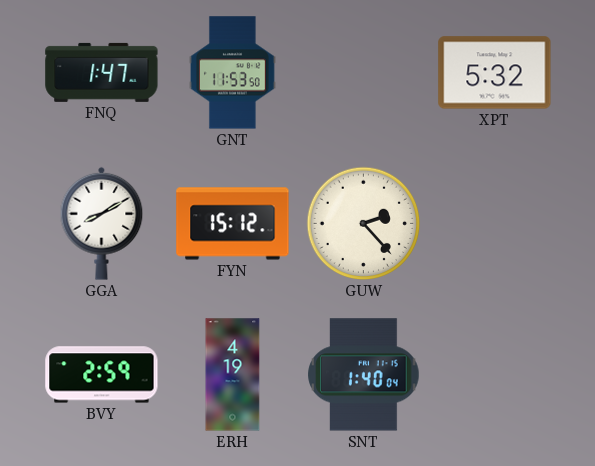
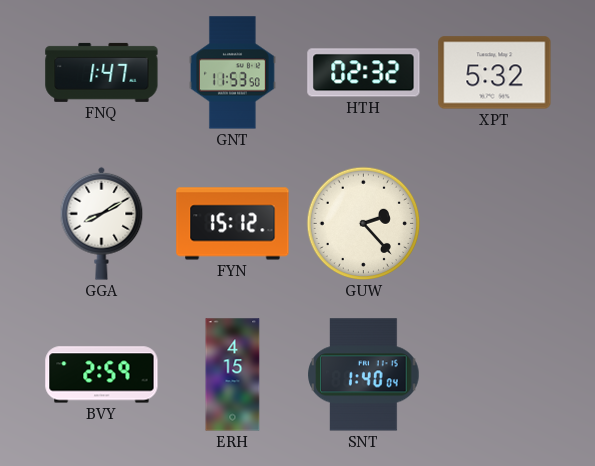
HTH: none -> 02:32 (364, 73)
ERH: 4:19 -> 4:15 (233, 375)
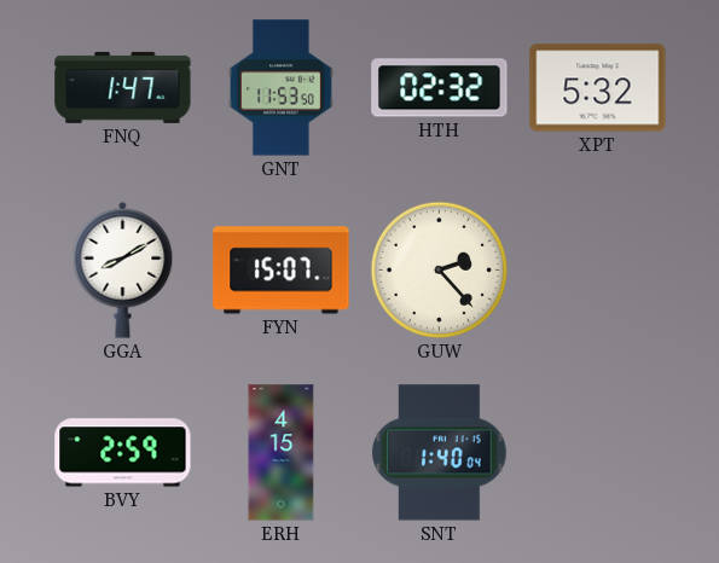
FYN: 15:12 -> 15:07 (282, 271)
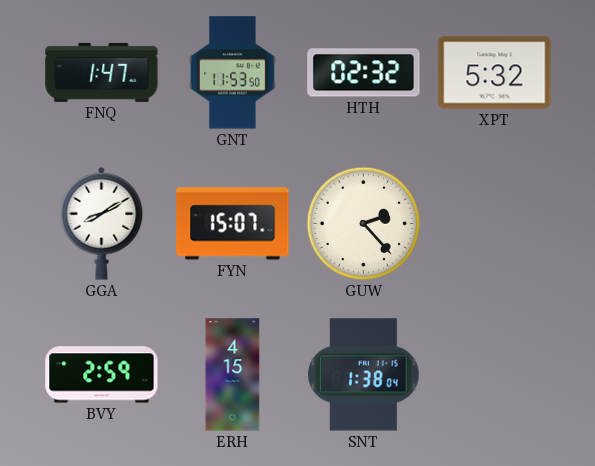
SNT: 1:40 -> 1:38 (364, 375)
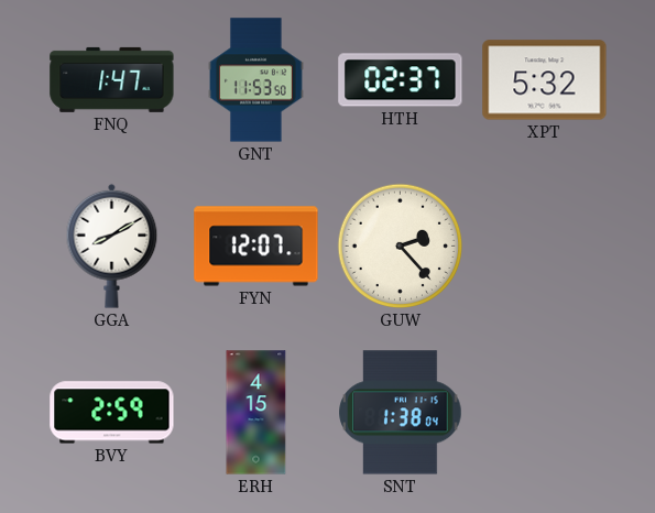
HTH: 02:32 -> 02:37 (401, 80)
FYN: 15:07 -> 12:07 (256, 247)
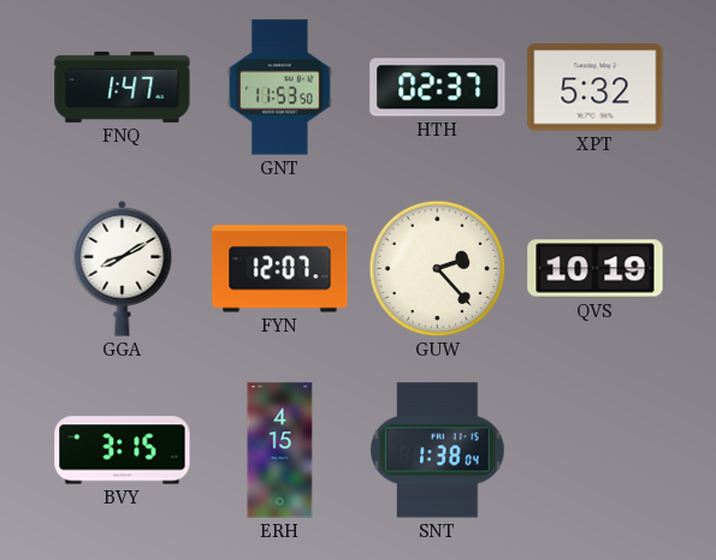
QVS: none -> 10:19 (596, 269)
BVY: 2:59 -> 3:15 (123, 451)
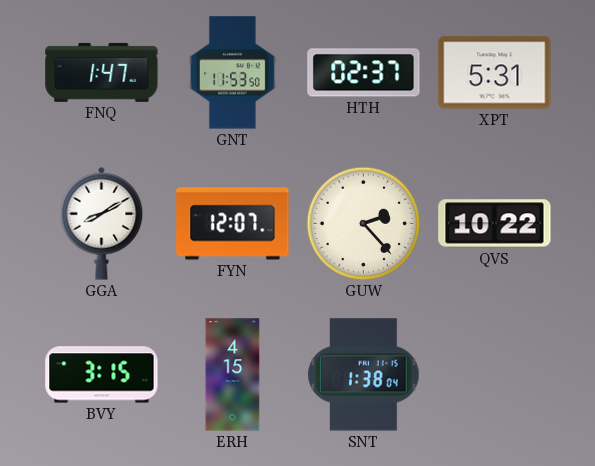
XPT: 5:32 -> 5:31 (495, 73)
QVS: 10:19 -> 10:22 (495, 224)
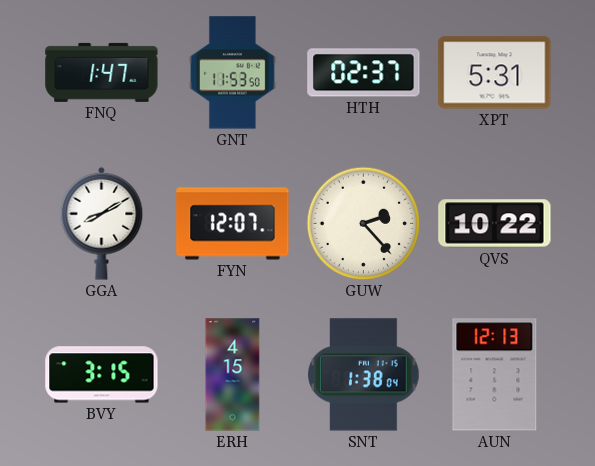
AUN: none -> 12:13 (495, 375)
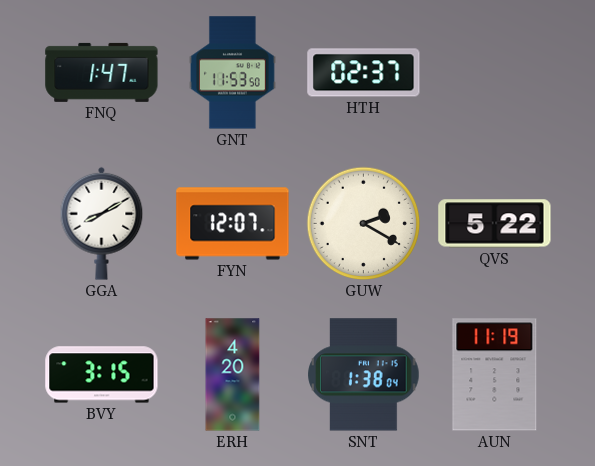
XPT: 5:31 -> none (495, 73)
GUW: 2:23 -> 2:20 (364, 224)
QVS: 10:22 -> 5:22 (495, 224)
ERH: 4:15 -> 4:20 (233, 375)
AUN: 12:13 -> 11:19 (495, 375)
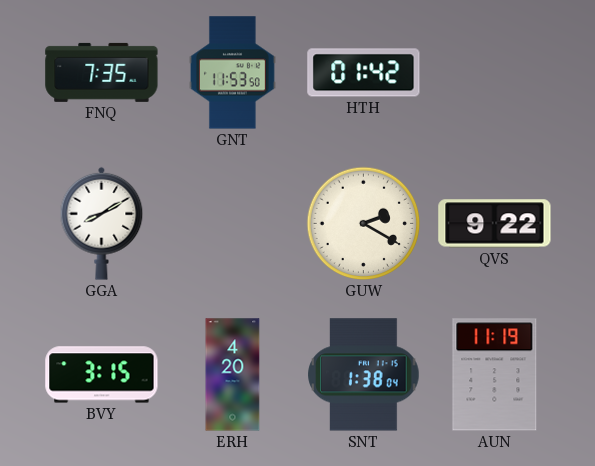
FNQ: 1:47 -> 7:35 (102, 72)
HTH: 02:37 -> 01:42 (364, 73)
FYN: 12:07 -> none (233, 224)
QVS: 5:22 -> 9:22 (495, 224)
